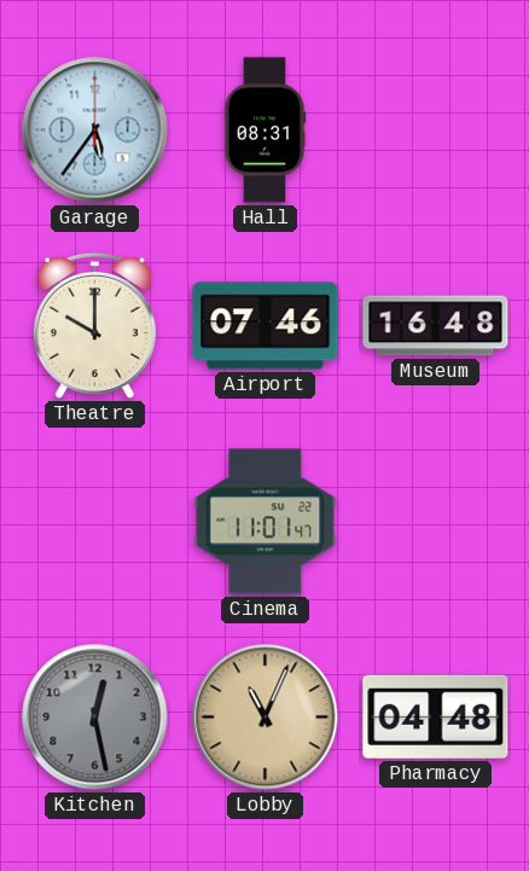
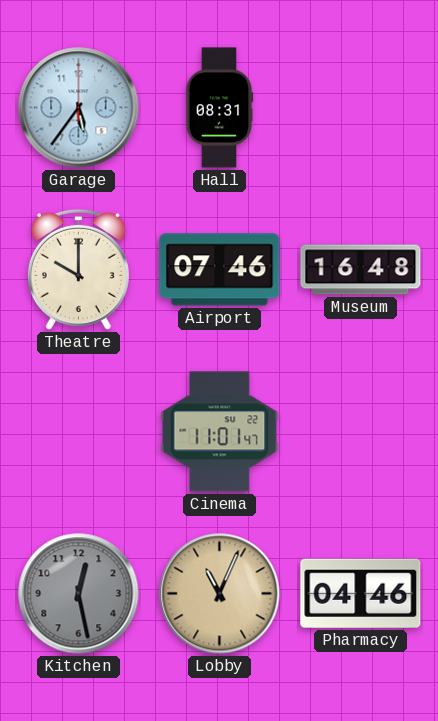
Pharmacy: 04:48 -> 04:46 (361, 593)
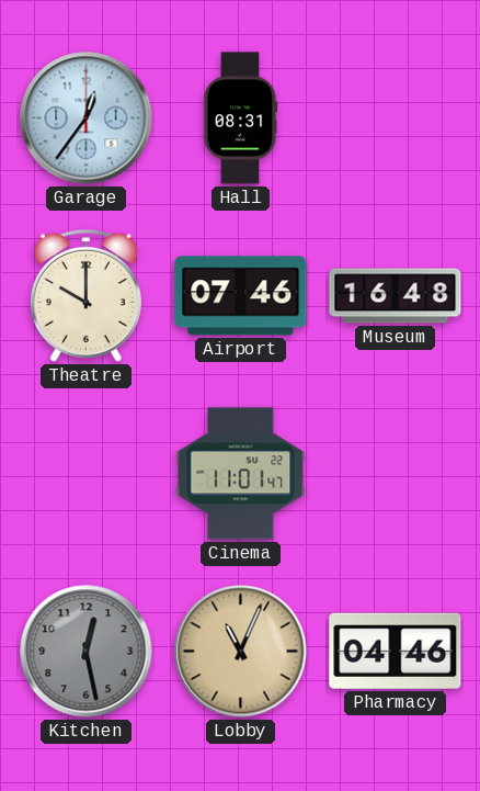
Garage: 5:36 -> 12:36 (87, 118)
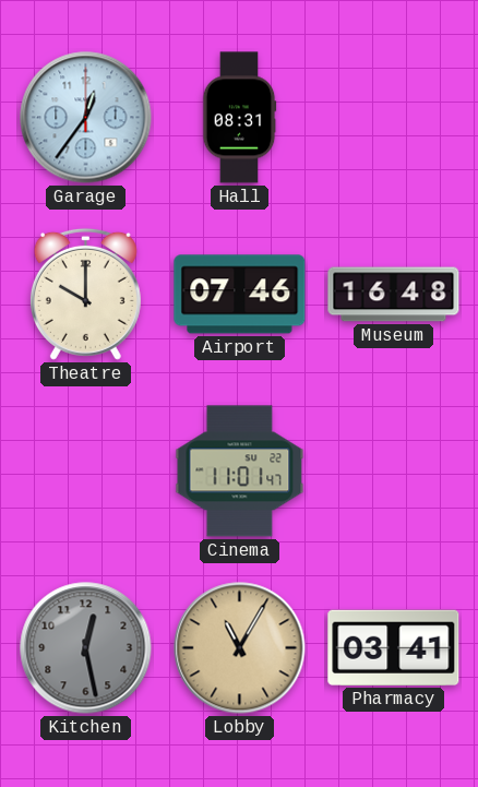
Lobby: 11:04 -> 11:05 (240, 648)
Pharmacy: 04:46 -> 03:41 (394, 647)
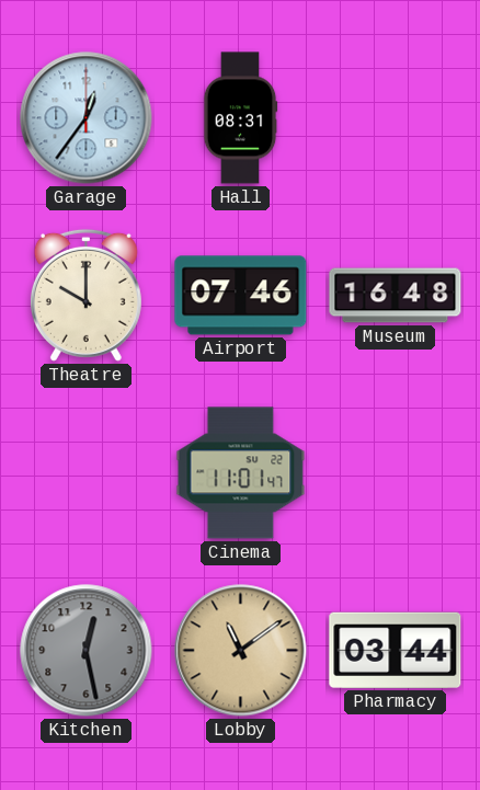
Lobby: 11:05 -> 11:09 (241, 651)
Pharmacy: 03:41 -> 03:44 (396, 650)
